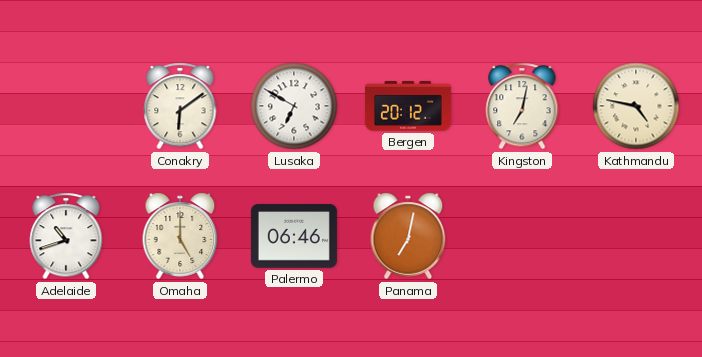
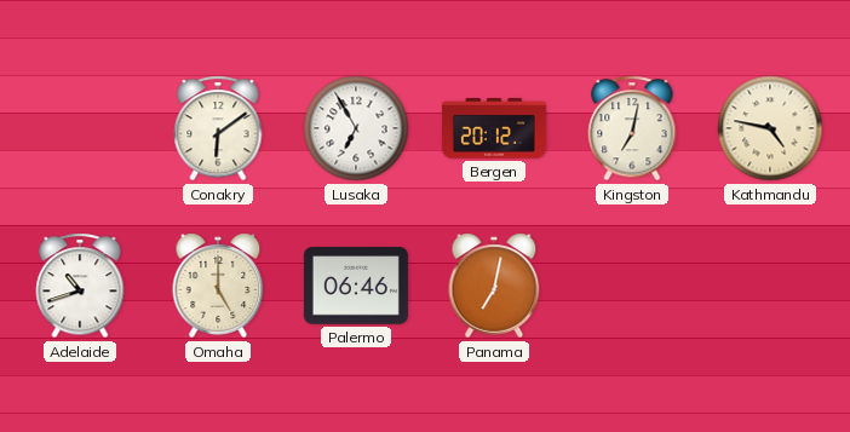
Lusaka: 6:50 -> 6:55 (356, 128)
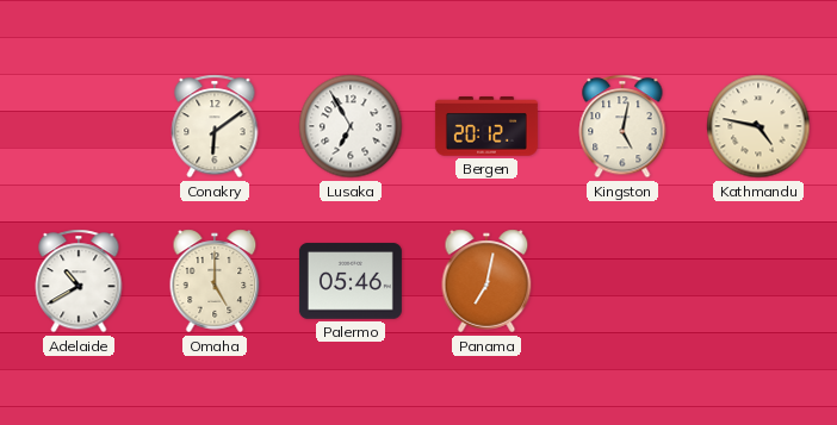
Kingston: 7:02 -> 5:02 (622, 126)
Adelaide: 10:42 -> 10:40 (79, 281)
Palermo: 06:46 -> 05:46 (351, 281)
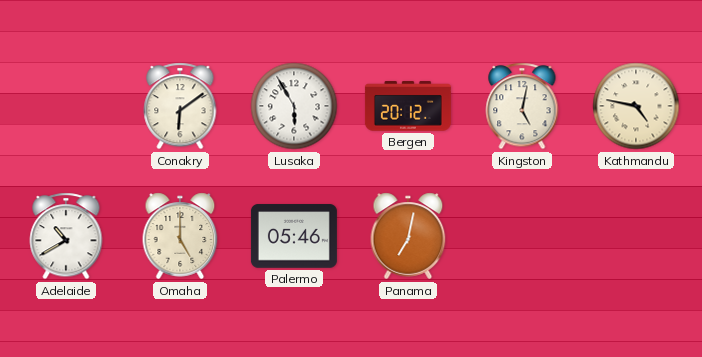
Lusaka: 6:55 -> 5:55 (294, 106)
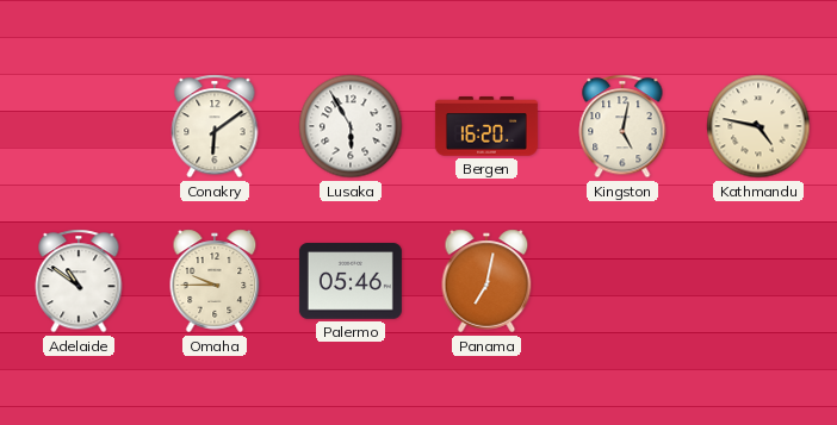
Bergen: 20:12 -> 16:20 (486, 126)
Adelaide: 10:40 -> 10:51 (79, 281)
Omaha: 5:00 -> 9:45 (215, 281)
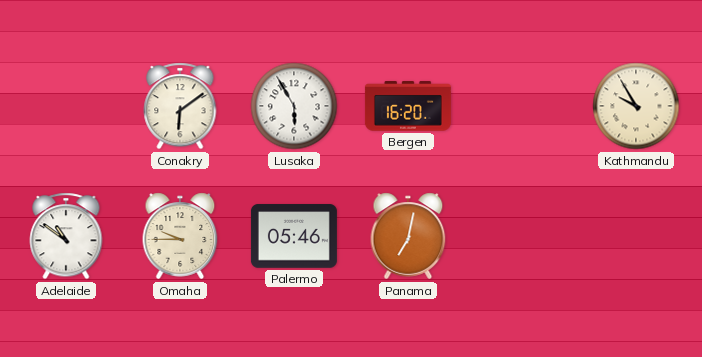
Kingston: 5:02 -> none (622, 126)
Kathmandu: 4:47 -> 9:55 (636, 106)
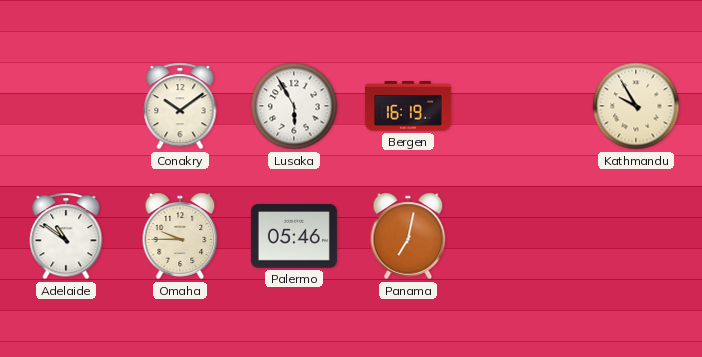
Conakry: 6:09 -> 10:09 (180, 106)
Bergen: 16:20 -> 16:19 (408, 106)
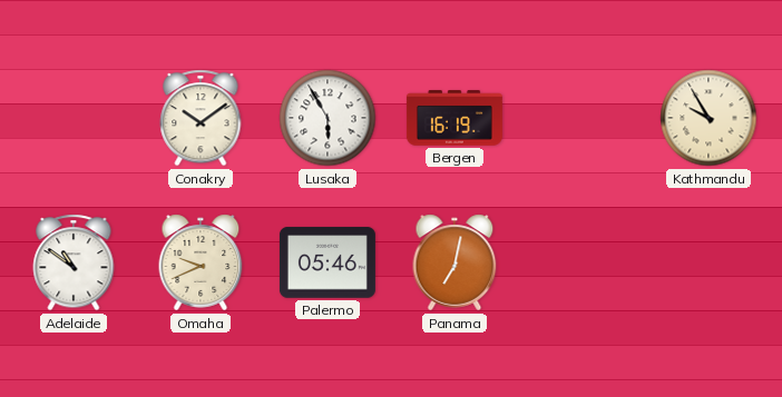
Omaha: 9:45 -> 9:41 (201, 262)
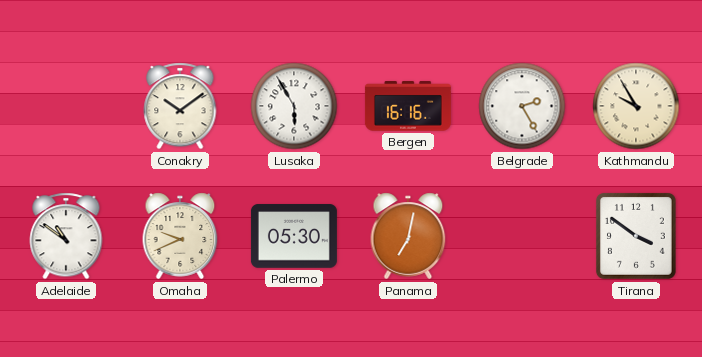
Bergen: 16:19 -> 16:16 (408, 106)
Belgrade: none -> 2:25 (522, 106)
Palermo: 05:46 -> 05:30 (294, 236)
Tirana: none -> 3:51 (636, 237)
